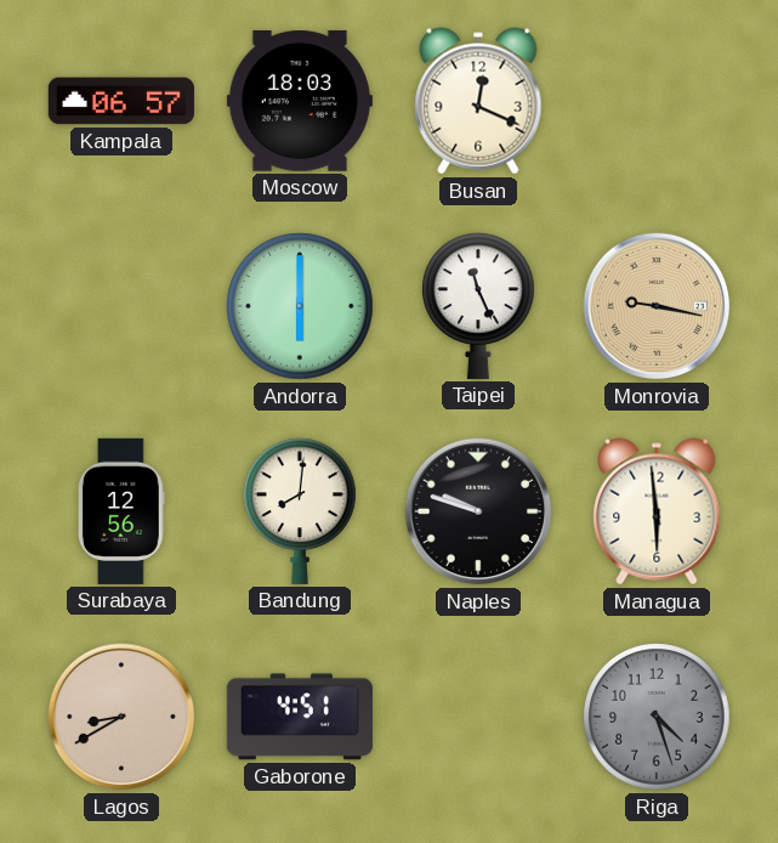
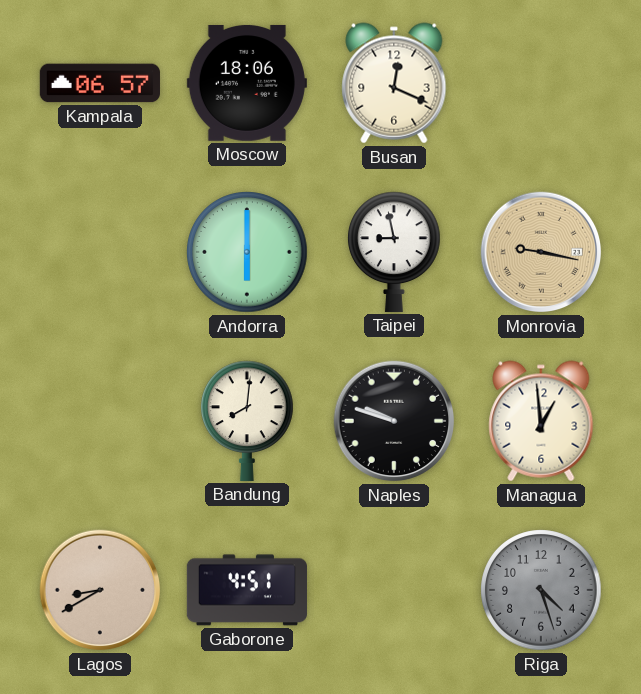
Moscow: 18:03 -> 18:06 (247, 83)
Taipei: 11:26 -> 8:58 (395, 252)
Surabaya: 12:56 -> none (121, 511)
Managua: 5:59 -> 12:59 (541, 421)
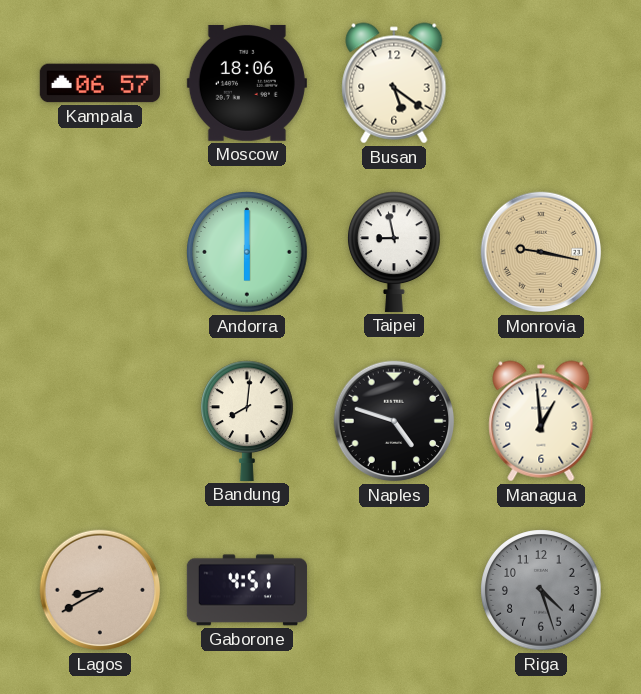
Busan: 12:19 -> 5:21 (394, 83)
Naples: 9:48 -> 4:48 (394, 421)
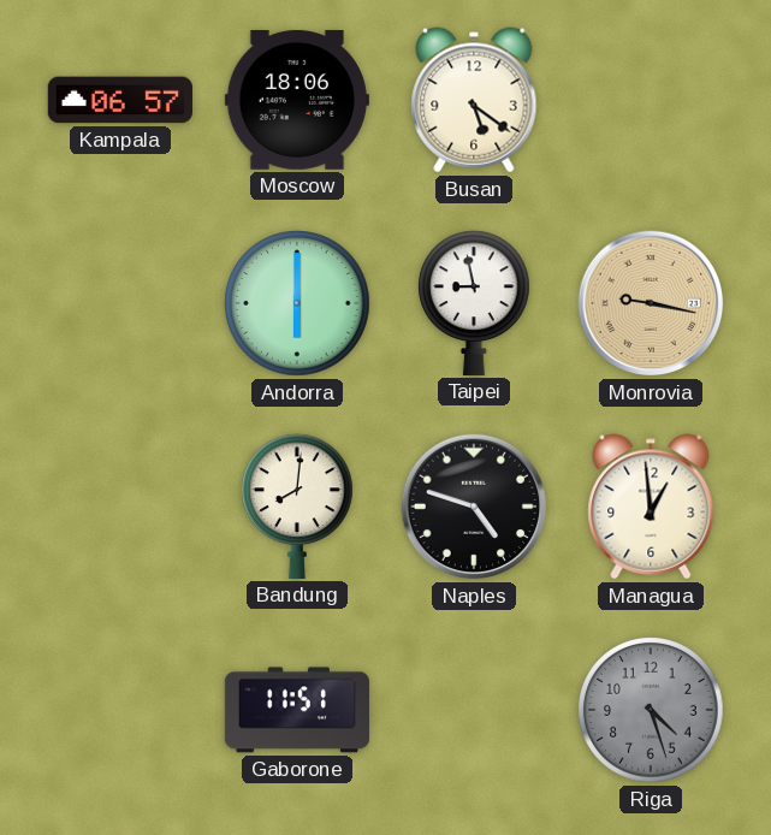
Lagos: 8:40 -> none (100, 590)
Gaborone: 4:51 -> 11:51 (297, 710)
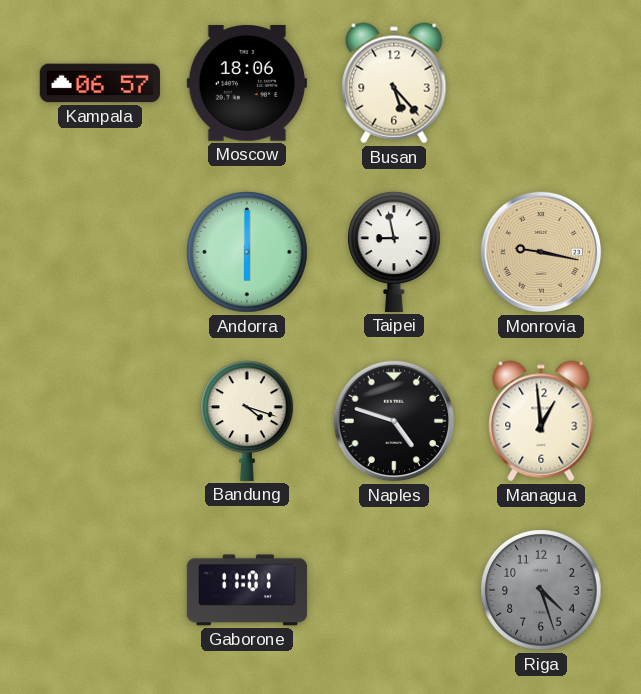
Busan: 5:21 -> 5:23 (394, 83)
Bandung: 8:01 -> 4:18 (248, 421)
Gaborone: 11:51 -> 11:01 (247, 590)
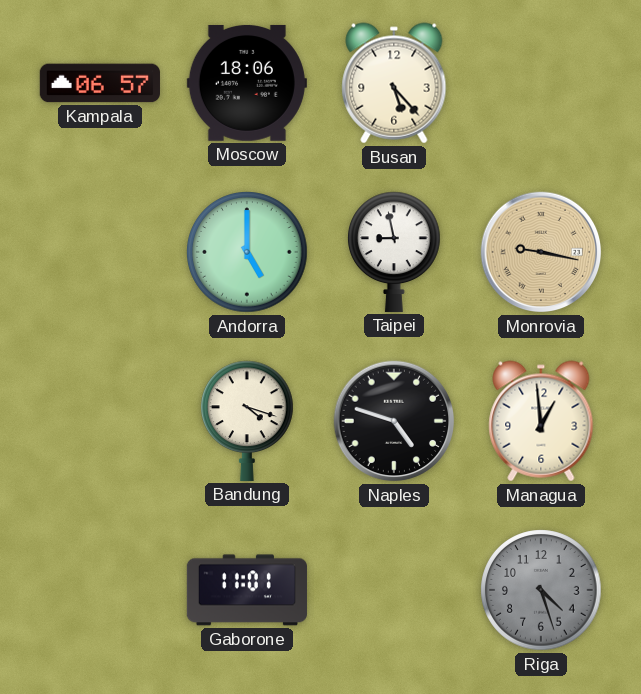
Andorra: 6:00 -> 5:00 (247, 252)
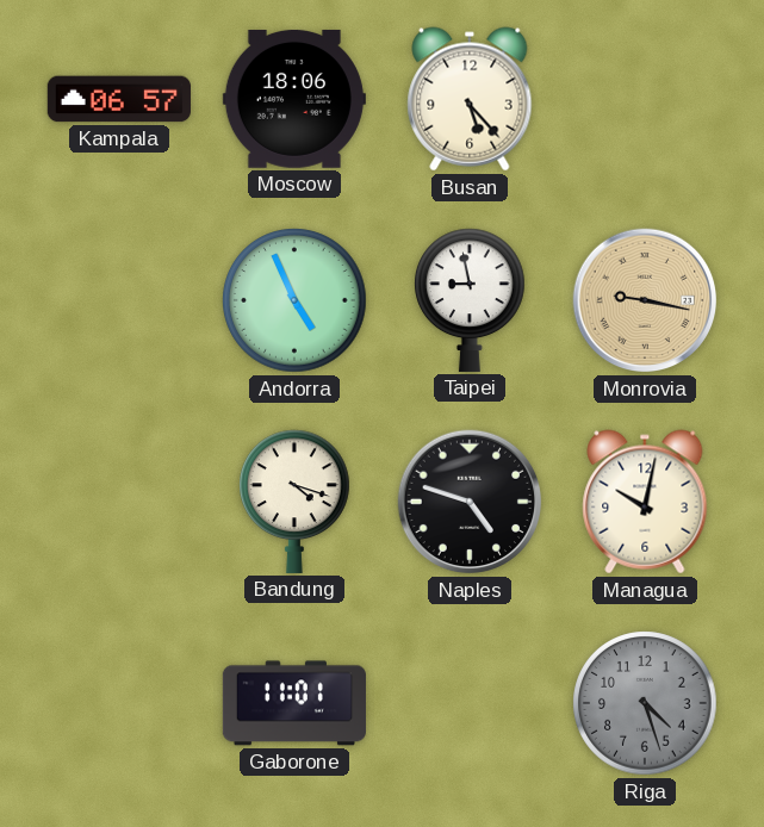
Andorra: 5:00 -> 4:56 (294, 300)
Managua: 12:59 -> 10:02 (645, 502)
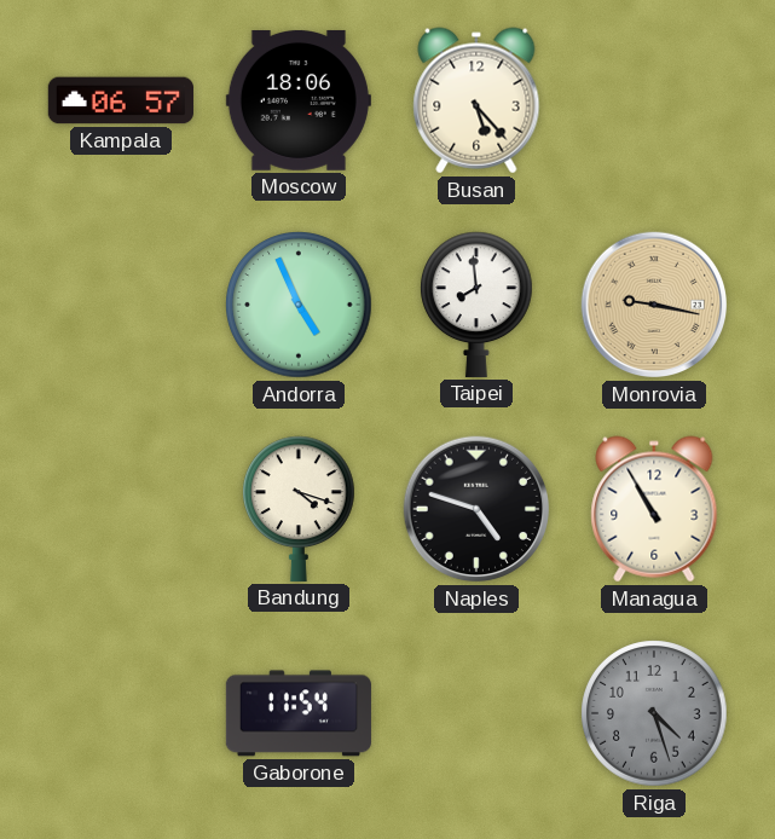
Taipei: 8:58 -> 7:59 (478, 305)
Managua: 10:02 -> 10:55 (654, 509)
Gaborone: 11:01 -> 11:54 (299, 713)
